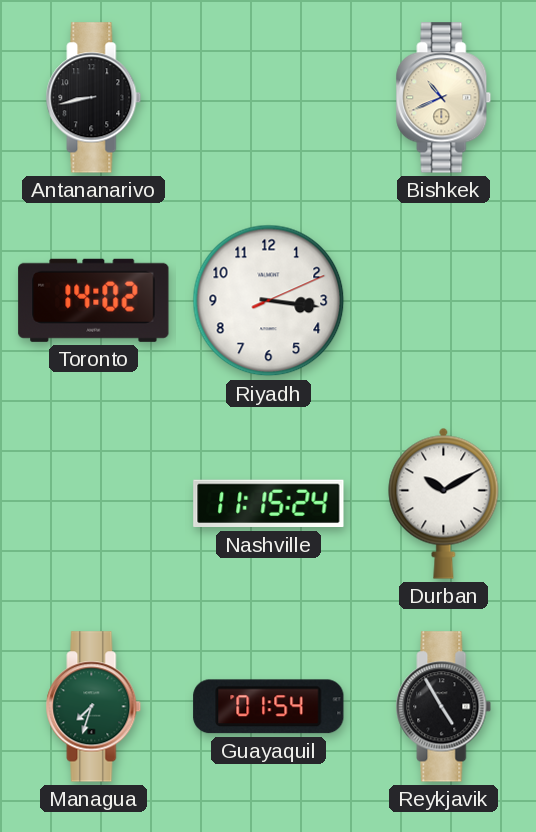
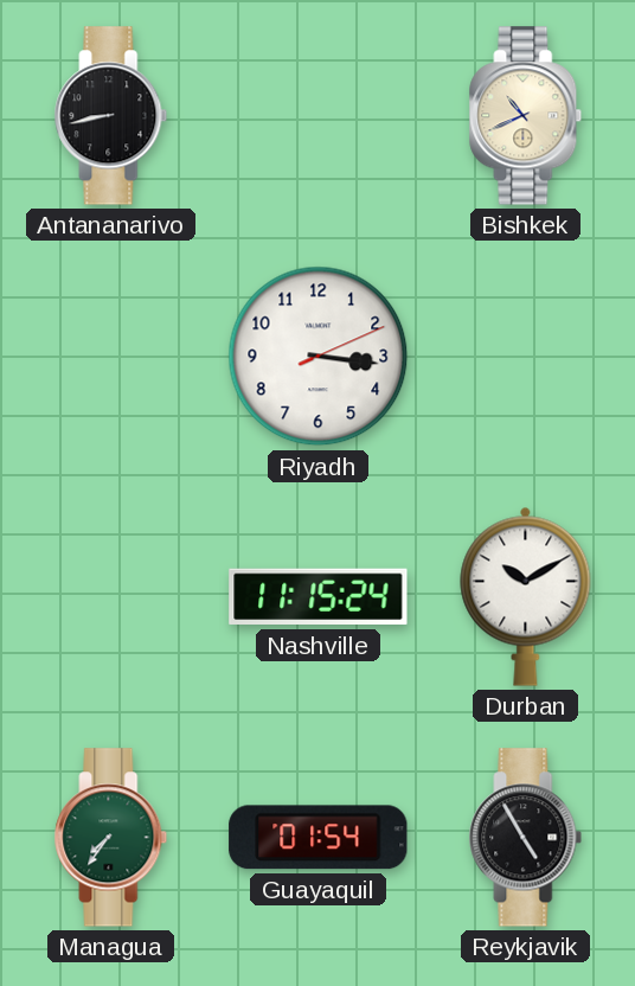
Toronto: 14:02 -> none (94, 300)
Managua: 7:33 -> 7:36 (111, 838)
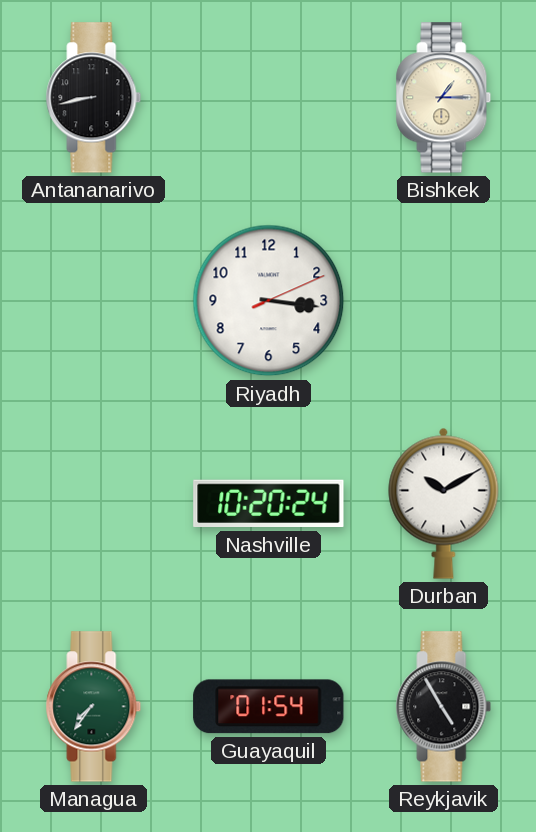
Bishkek: 10:41 -> 1:15 (444, 98)
Nashville: 11:15 -> 10:20 (269, 504)
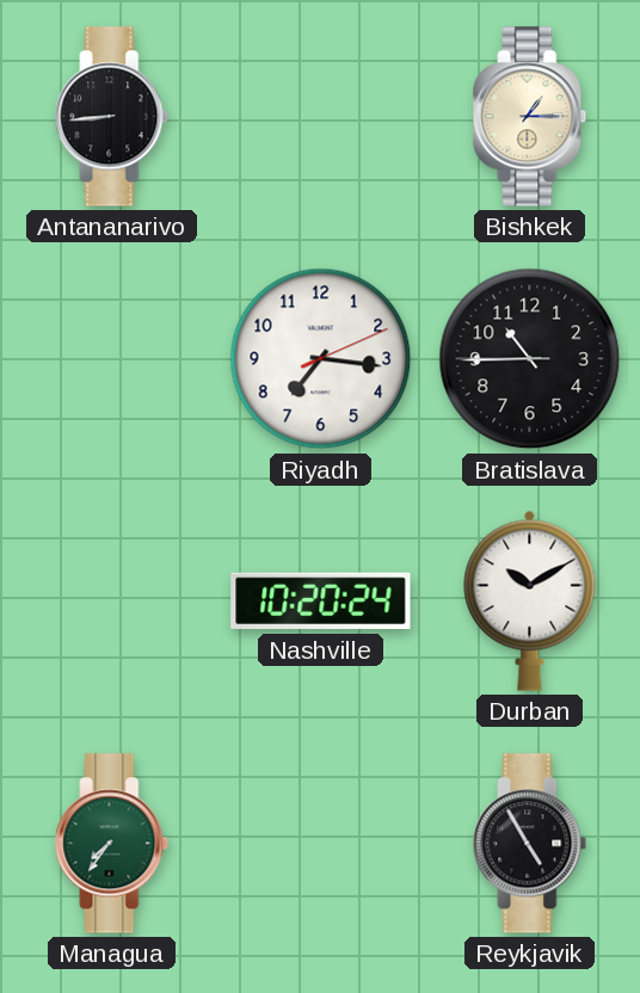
Antananarivo: 8:43 -> 8:44 (112, 117)
Riyadh: 3:16 -> 7:16 (321, 359)
Bratislava: none -> 10:44 (530, 359)
Guayaquil: 01:54 -> none (269, 707)
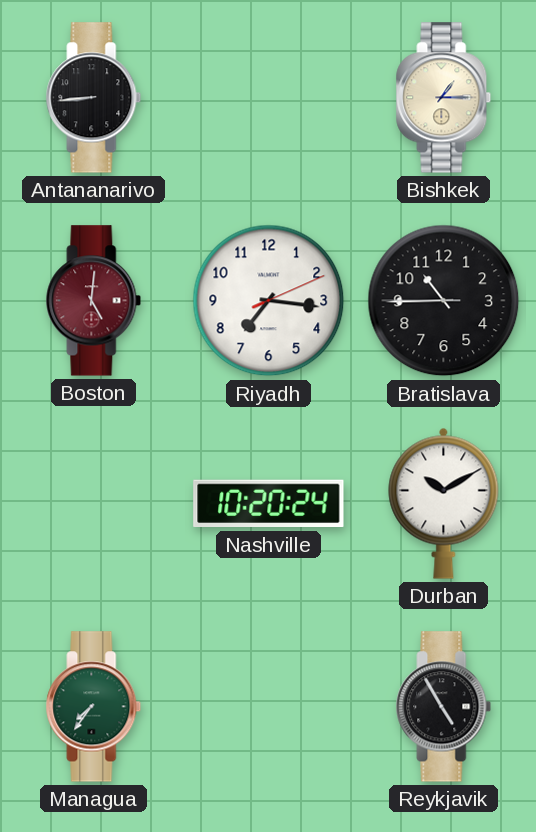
Boston: none -> 5:01 (94, 301)
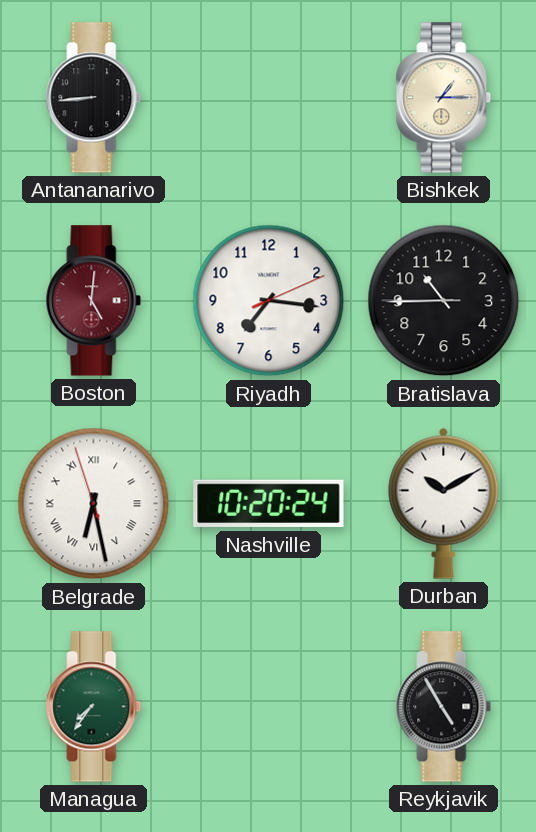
Belgrade: none -> 6:27 (94, 504)
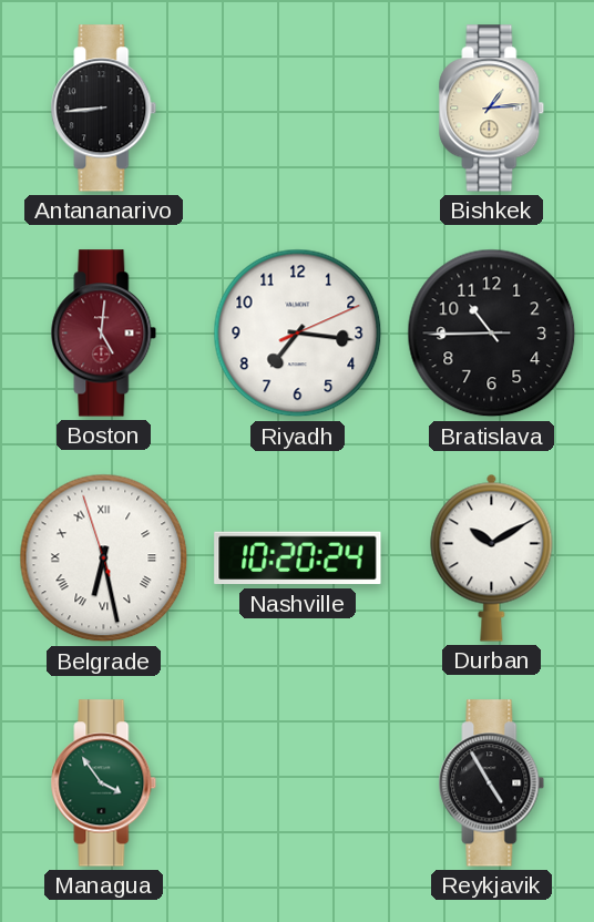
Bishkek: 1:15 -> 1:14 (492, 109)
Managua: 7:36 -> 3:54 (104, 783)
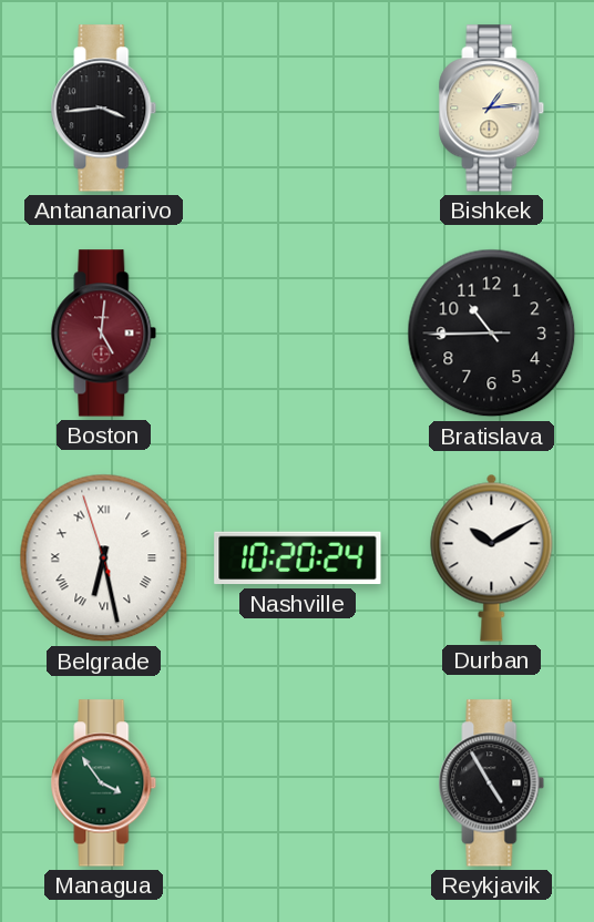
Antananarivo: 8:44 -> 3:44 (104, 109)
Riyadh: 7:16 -> none (298, 334)
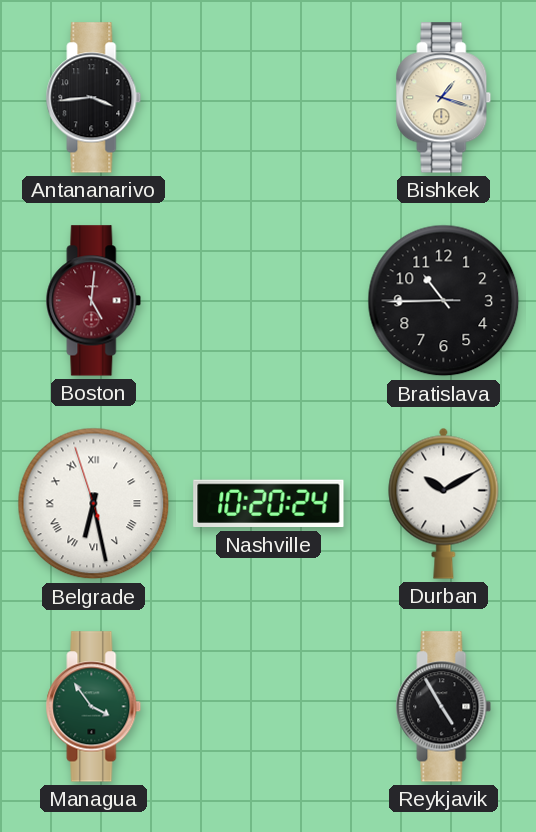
Bishkek: 1:14 -> 1:18 (444, 98)
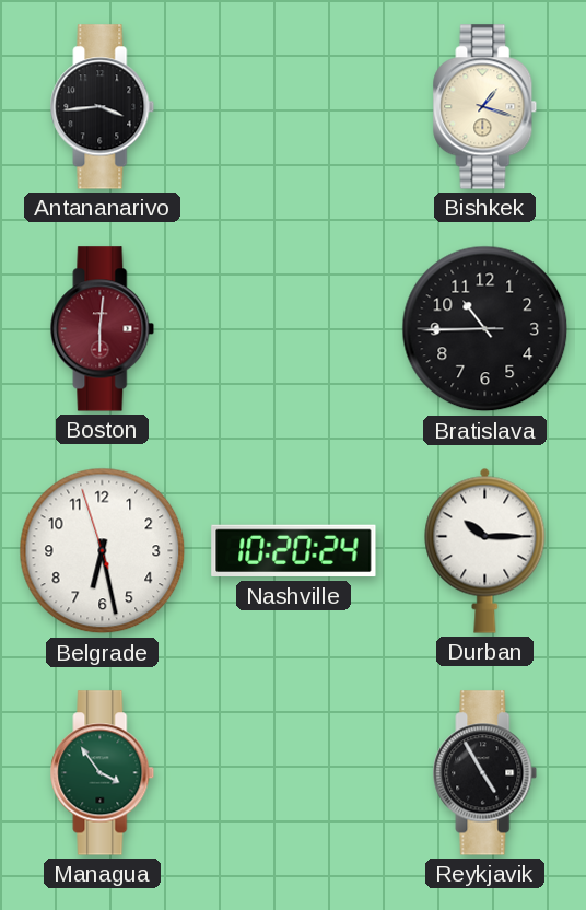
Boston: 5:01 -> 6:01 (103, 329)
Belgrade numerals: Roman -> Arabic (103, 551)
Durban: 10:10 -> 10:15 (485, 550)
